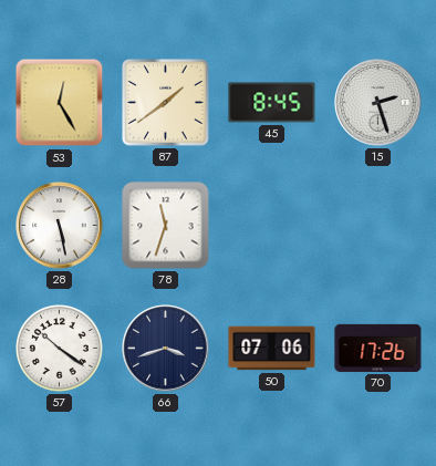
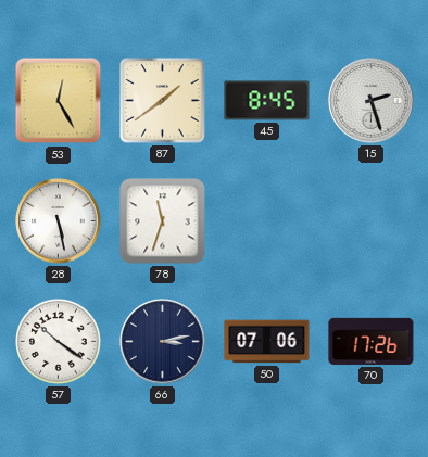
66: 3:42 -> 3:13 (163, 342)
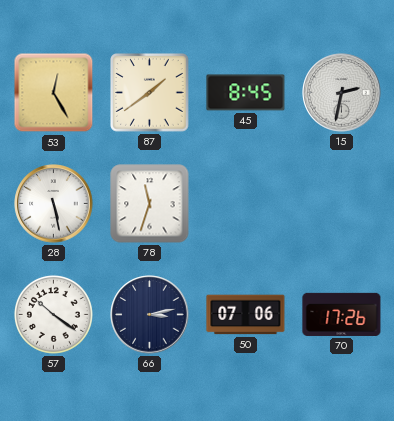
15: 2:27 -> 2:32 (342, 93)
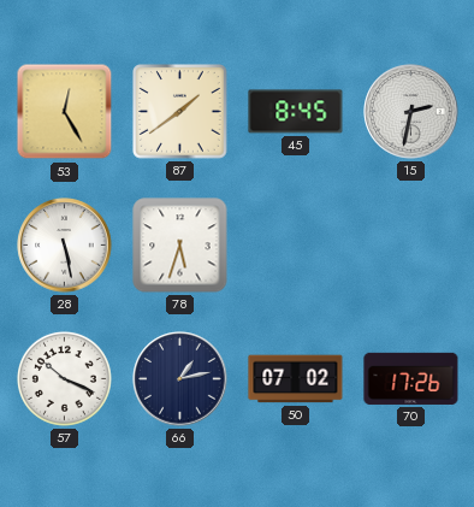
78: 11:33 -> 5:33 (180, 246)
57: 10:21 -> 10:19 (64, 378)
66: 3:13 -> 1:13 (180, 379)
50: 07:06 -> 07:02 (296, 379)
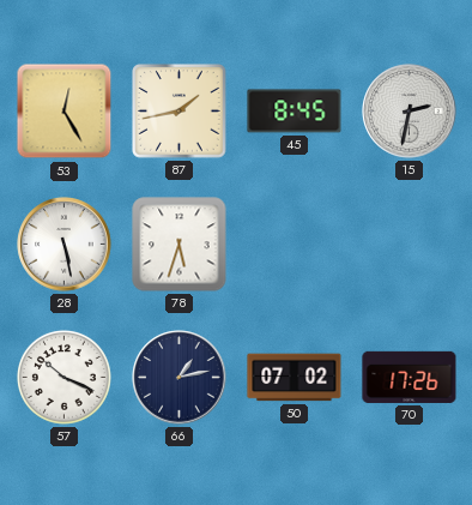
87: 1:39 -> 1:43 (180, 112)
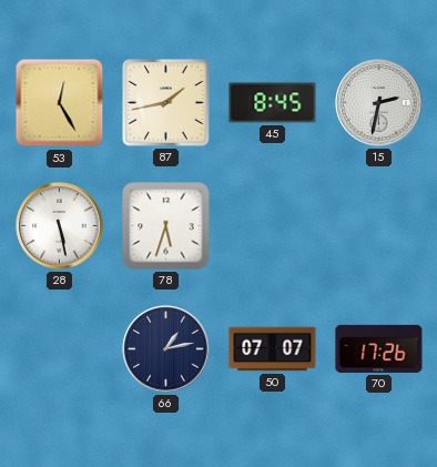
57: 10:19 -> none (63, 377)
50: 07:02 -> 07:07 (273, 349)
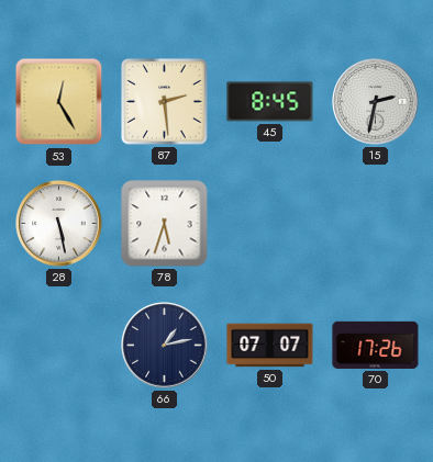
87: 1:43 -> 2:29 (165, 102)
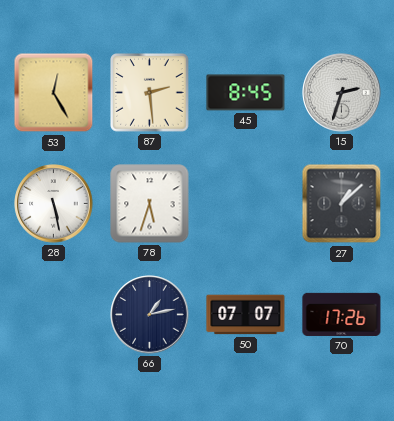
15: 2:32 -> 2:33 (342, 93)
27: none -> 1:08 (342, 204)
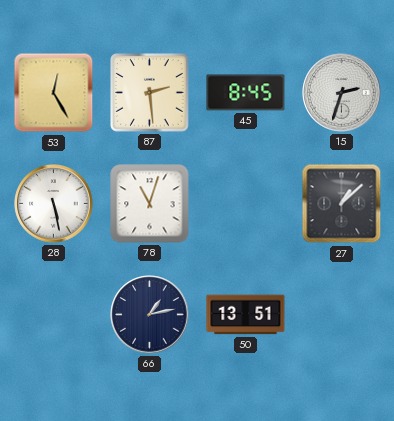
78: 5:33 -> 11:03 (150, 204)
50: 07:07 -> 13:51 (246, 315)
70: 17:26 -> none (342, 314)
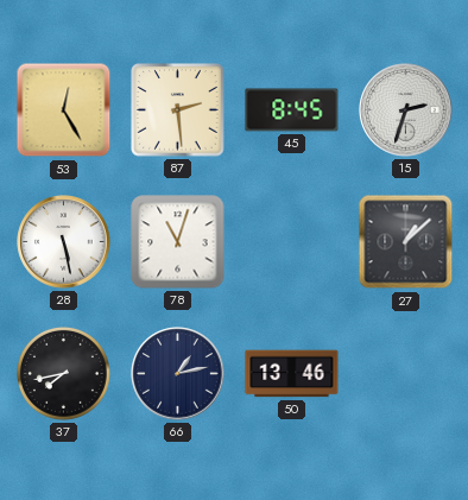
37: none -> 7:43 (63, 373)
50: 13:51 -> 13:46 (292, 374)
